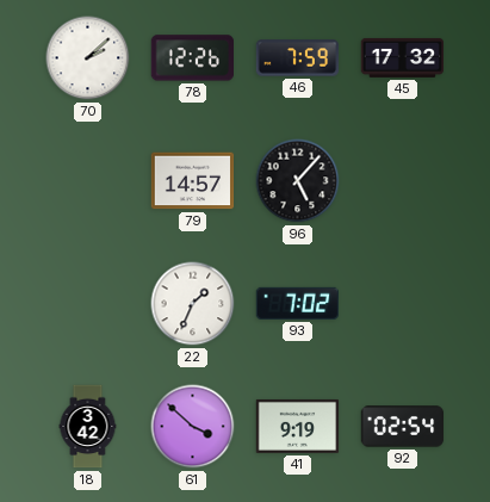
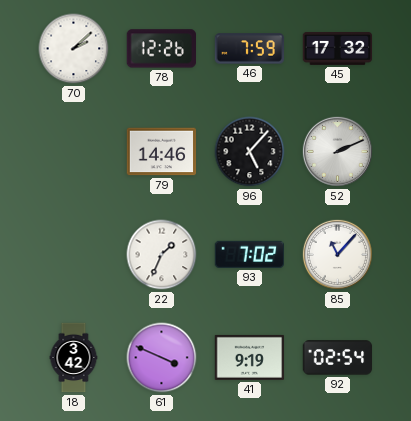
79: 14:57 -> 14:46 (162, 152)
52: none -> 2:11 (337, 151)
85: none -> 11:07 (337, 254)
61: 3:52 -> 3:49 (162, 358)
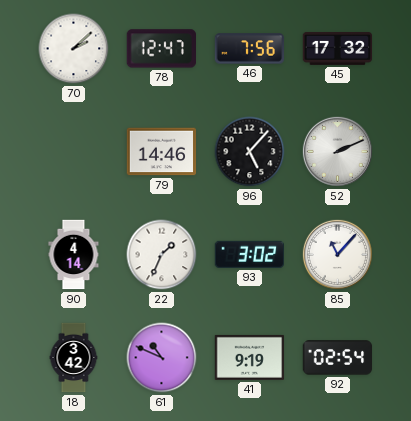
78: 12:26 -> 12:47 (161, 49)
46: 7:59 -> 7:56 (250, 49)
90: none -> 4:14 (74, 255)
93: 7:02 -> 3:02 (249, 254)
61: 3:49 -> 10:49 (162, 358)
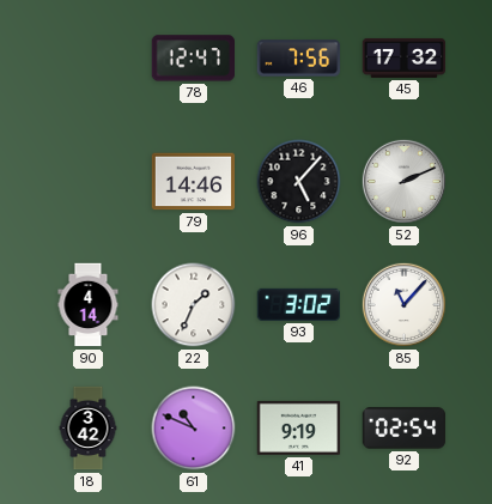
70: 2:08 -> none (74, 49)
